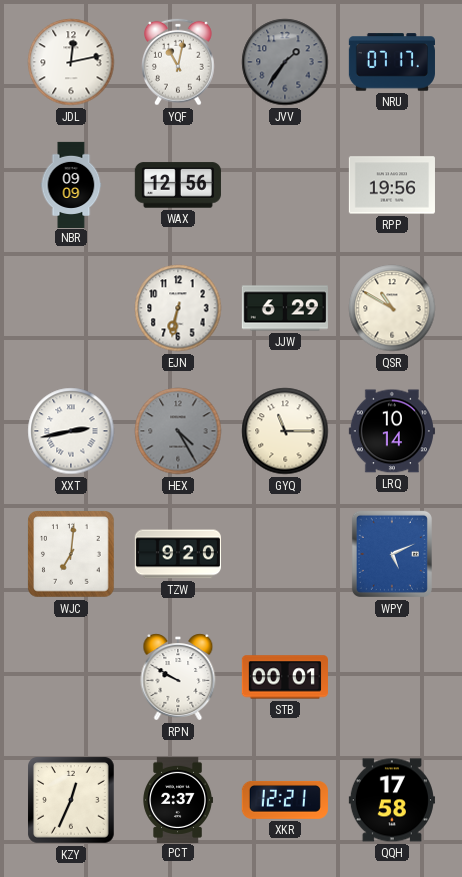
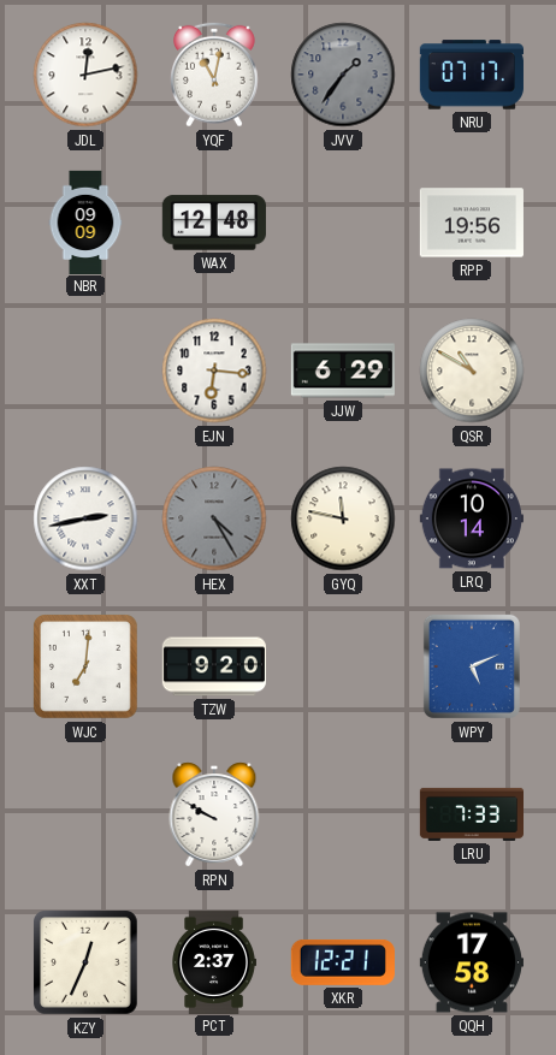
WAX: 12:56 -> 12:48 (214, 223)
EJN: 6:32 -> 6:16 (214, 371)
GYQ: 11:15 -> 11:47 (343, 518)
STB: 00:01 -> none (285, 677)
LRU: none -> 7:33 (471, 814)
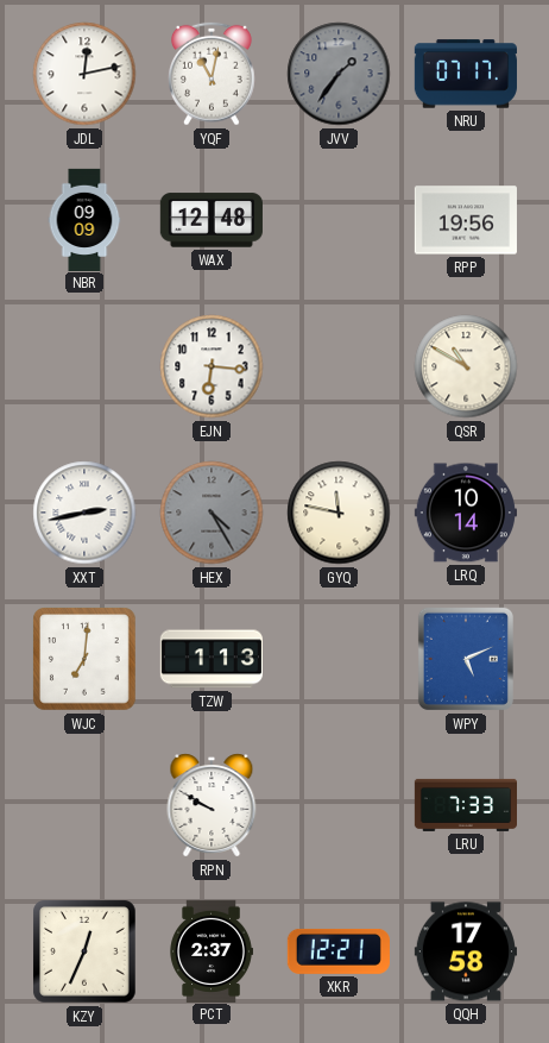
JJW: 6:29 -> none (343, 371)
TZW: 9:20 -> 1:13 (212, 659)
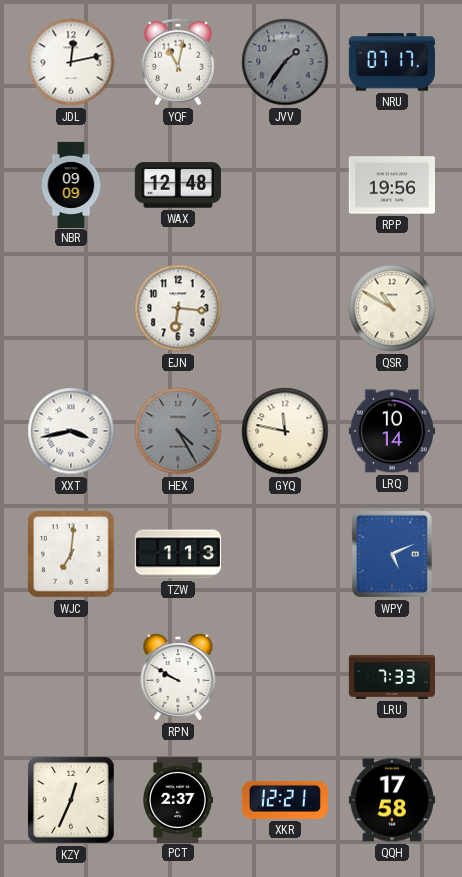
XXT: 2:43 -> 3:43 (71, 431)
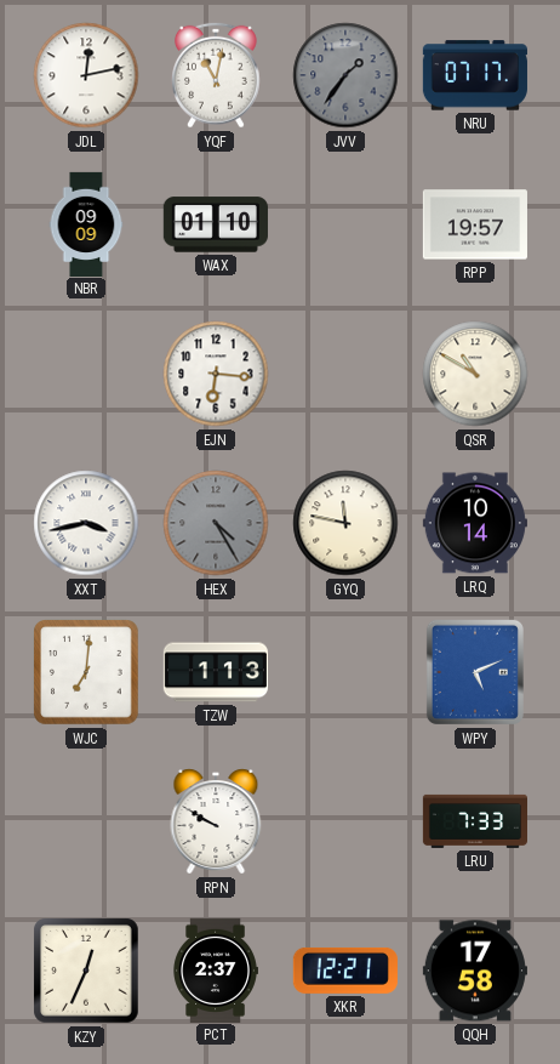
WAX: 12:48 -> 01:10 (216, 224)
RPP: 19:56 -> 19:57 (475, 224)
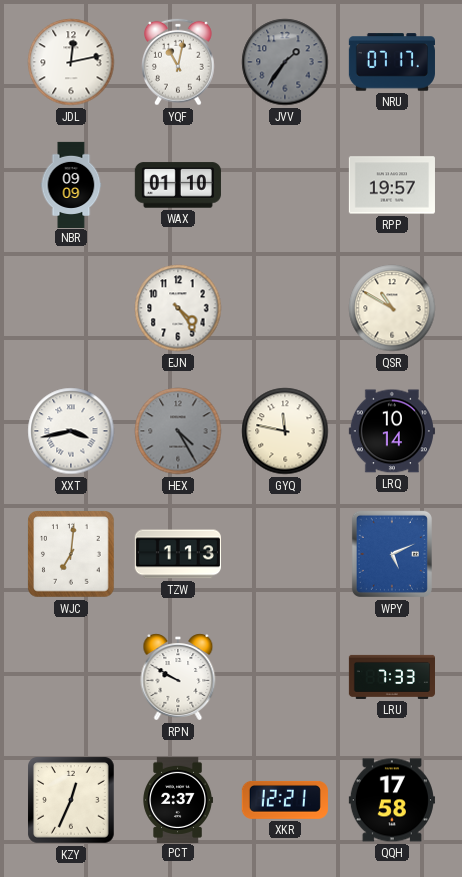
EJN: 6:16 -> 4:24 (178, 308)
